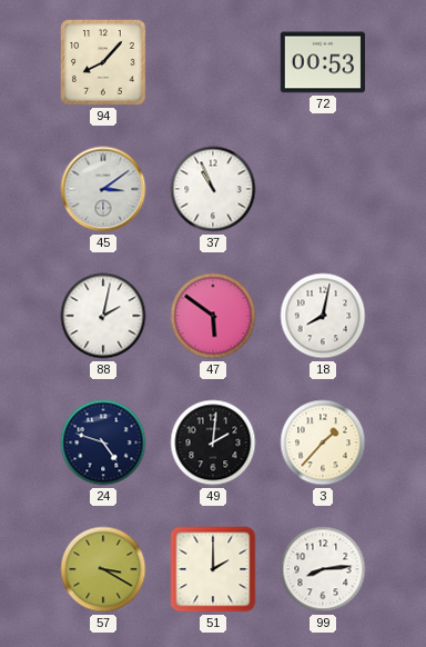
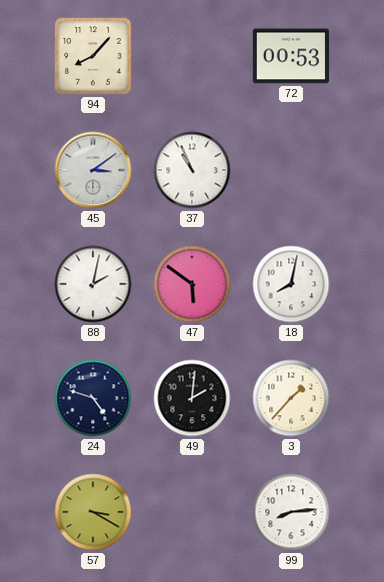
51: 2:00 -> none (213, 569)
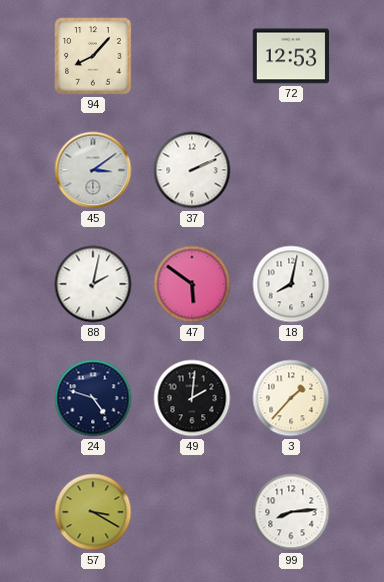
72: 00:53 -> 12:53 (291, 56)
37: 10:56 -> 2:11 (192, 170)
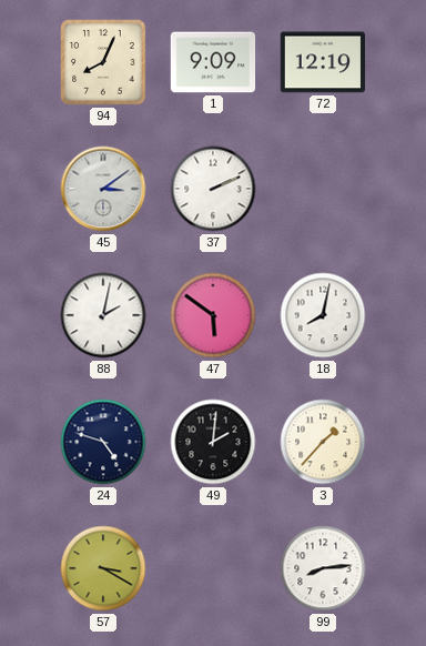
94: 8:07 -> 8:04 (103, 62)
1: none -> 9:09 (213, 62)
72: 12:53 -> 12:19 (323, 62)
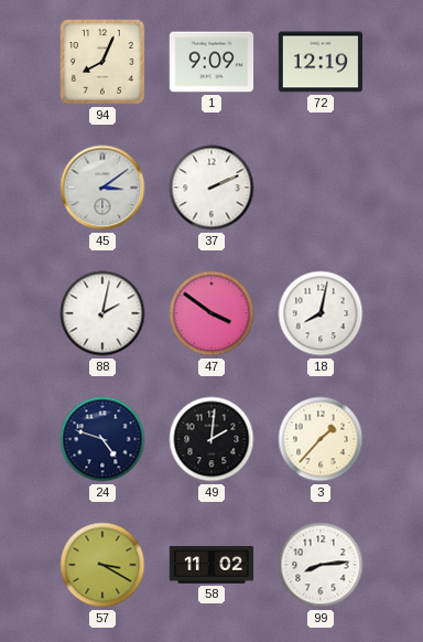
47: 5:51 -> 3:51 (211, 313)
58: none -> 11:02 (211, 566)
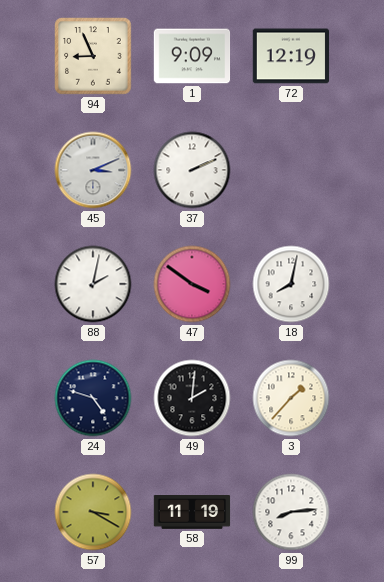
94: 8:04 -> 8:56 (93, 56)
45: 3:09 -> 3:11 (93, 170)
58: 11:02 -> 11:19 (192, 513)
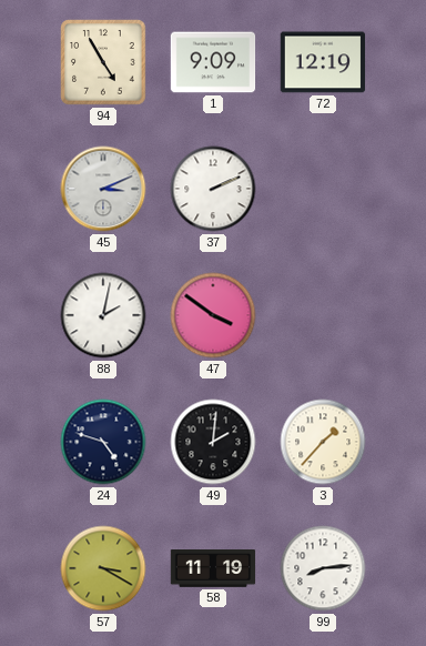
94: 8:56 -> 4:55 (103, 62)
18: 8:02 -> none (291, 284)
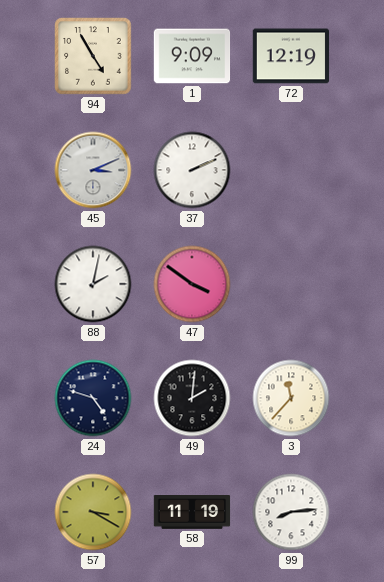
3: 1:37 -> 11:37 (291, 398)
